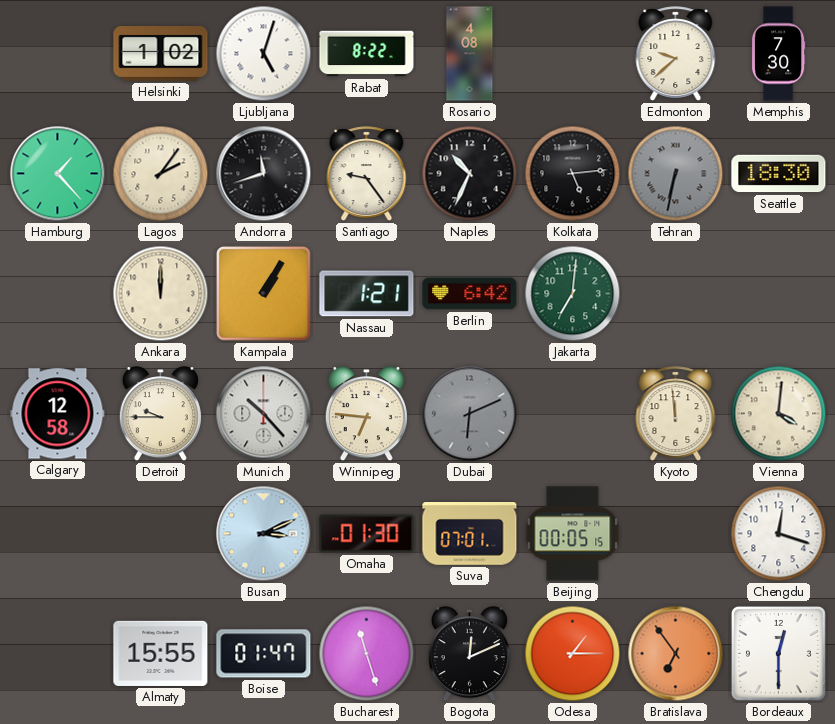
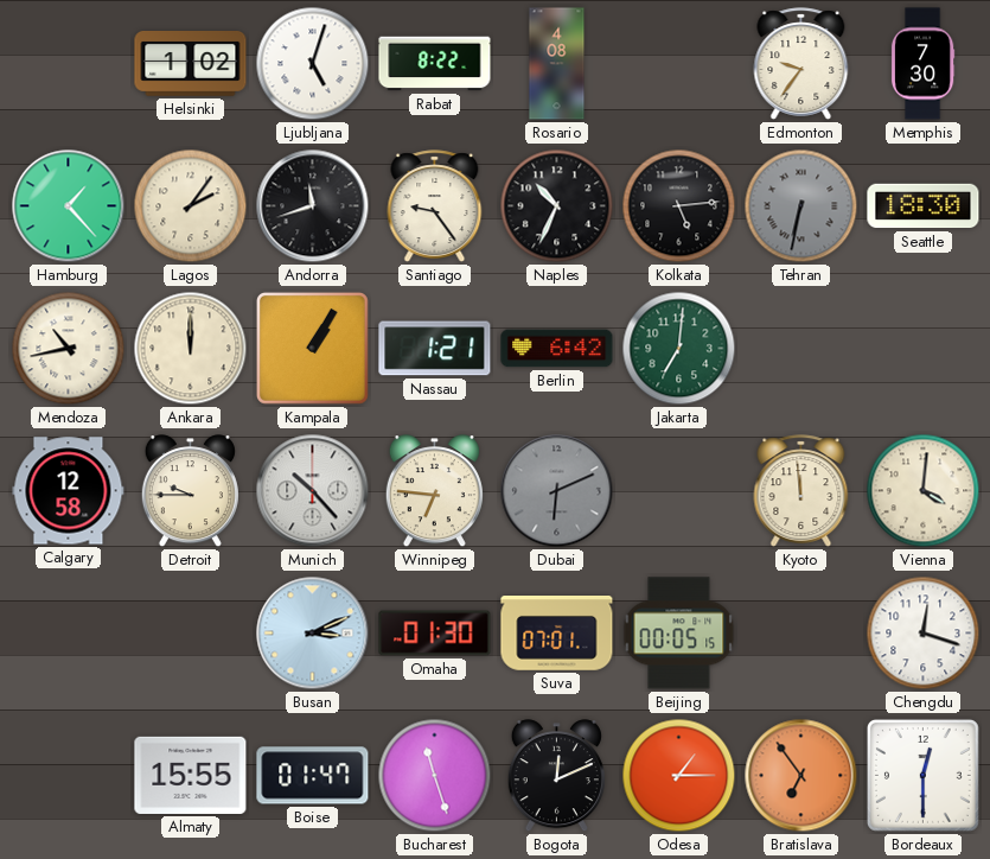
Edmonton: 9:38 -> 9:36 (801, 64)
Mendoza: none -> 10:43 (69, 349)
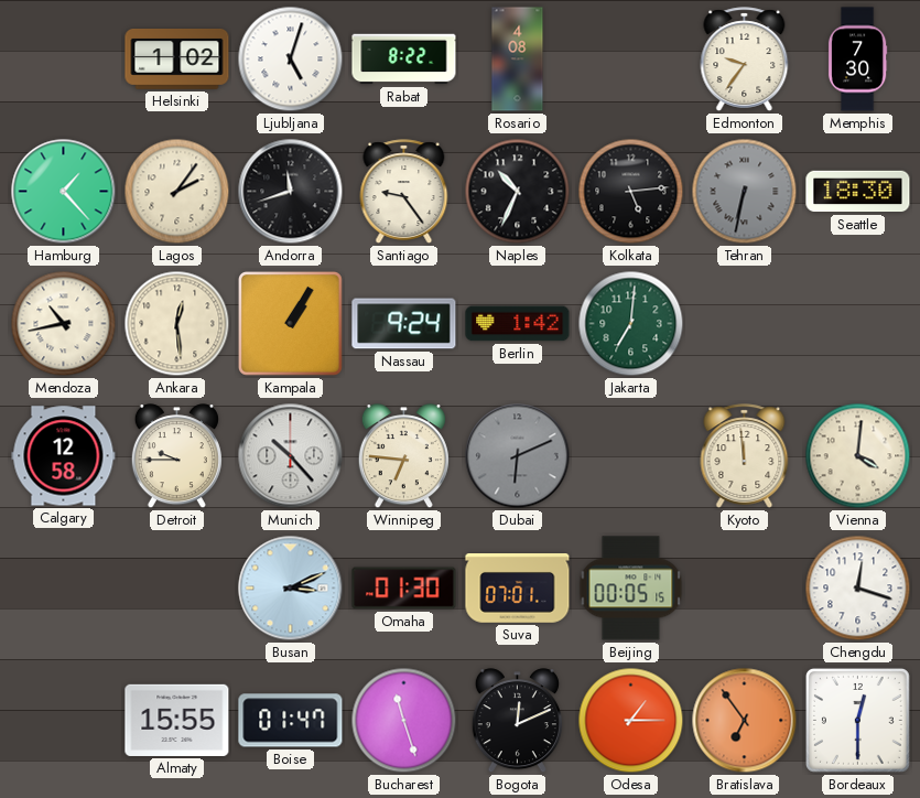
Ankara: 12:00 -> 12:29 (177, 324)
Nassau: 1:21 -> 9:24 (404, 324)
Berlin: 6:42 -> 1:42 (518, 324)
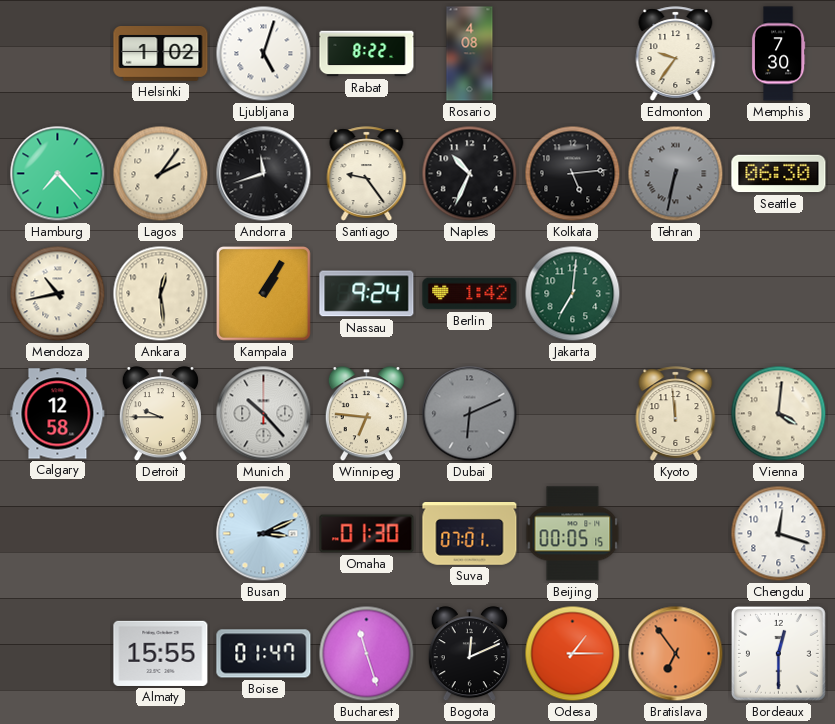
Hamburg: 1:23 -> 7:23 (58, 174)
Seattle: 18:30 -> 06:30 (779, 174)
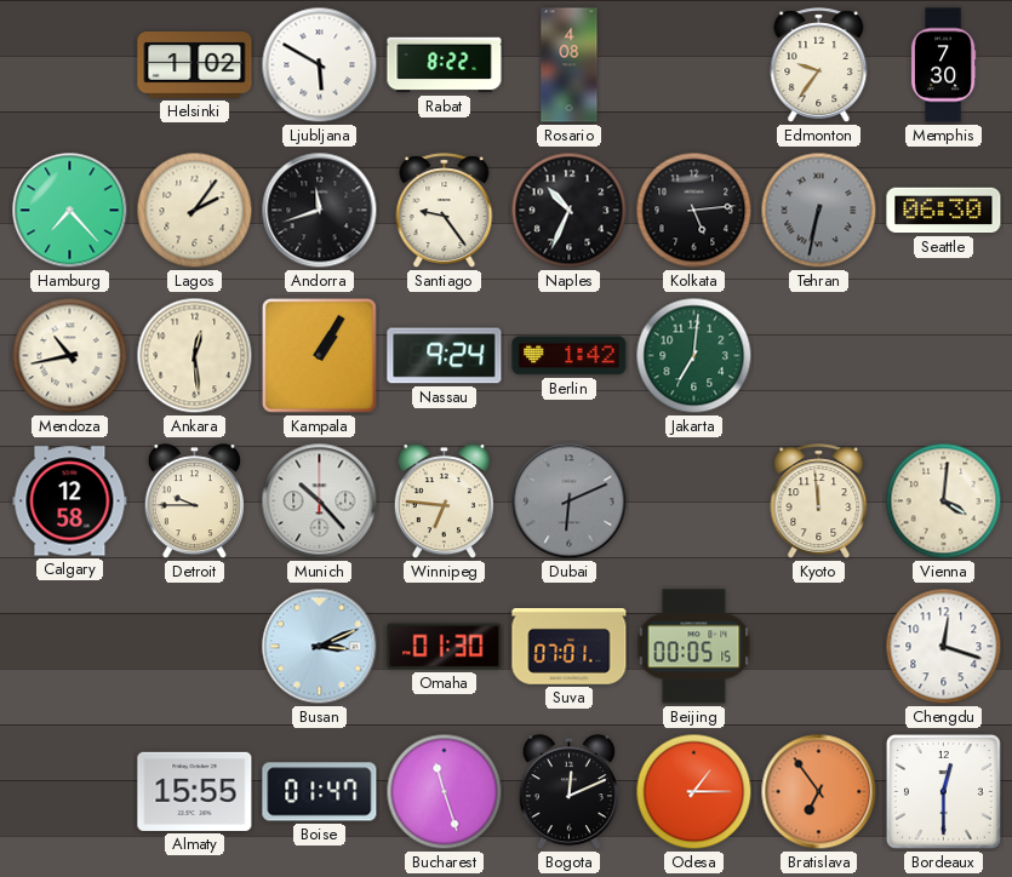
Ljubljana: 5:03 -> 5:50 (320, 65)
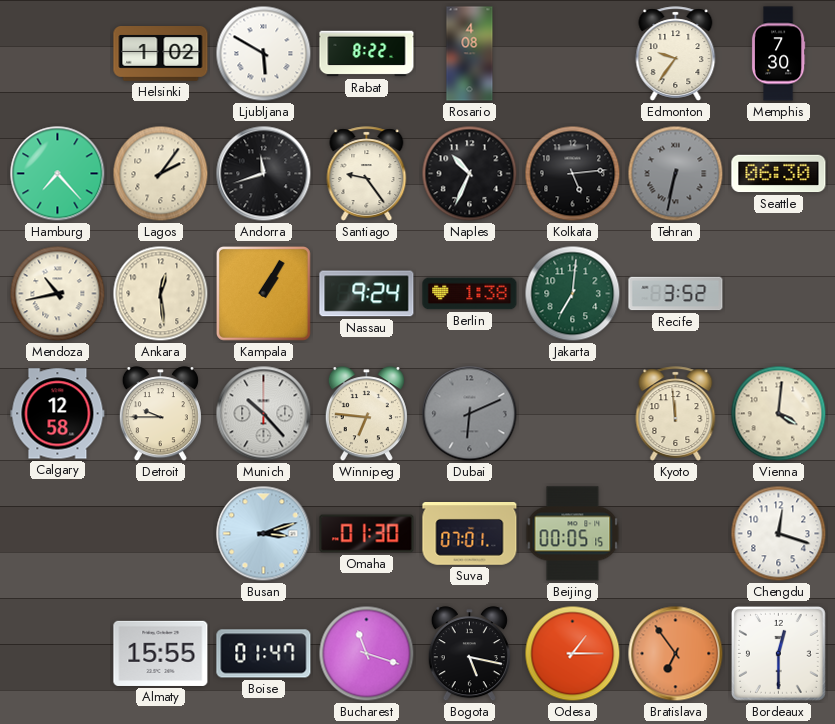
Berlin: 1:42 -> 1:38 (470, 294)
Recife: none -> 3:52 (676, 294)
Busan: 3:11 -> 3:12 (264, 534)
Bucharest: 11:27 -> 11:18 (367, 654)
Bogota: 12:11 -> 5:17 (469, 654)
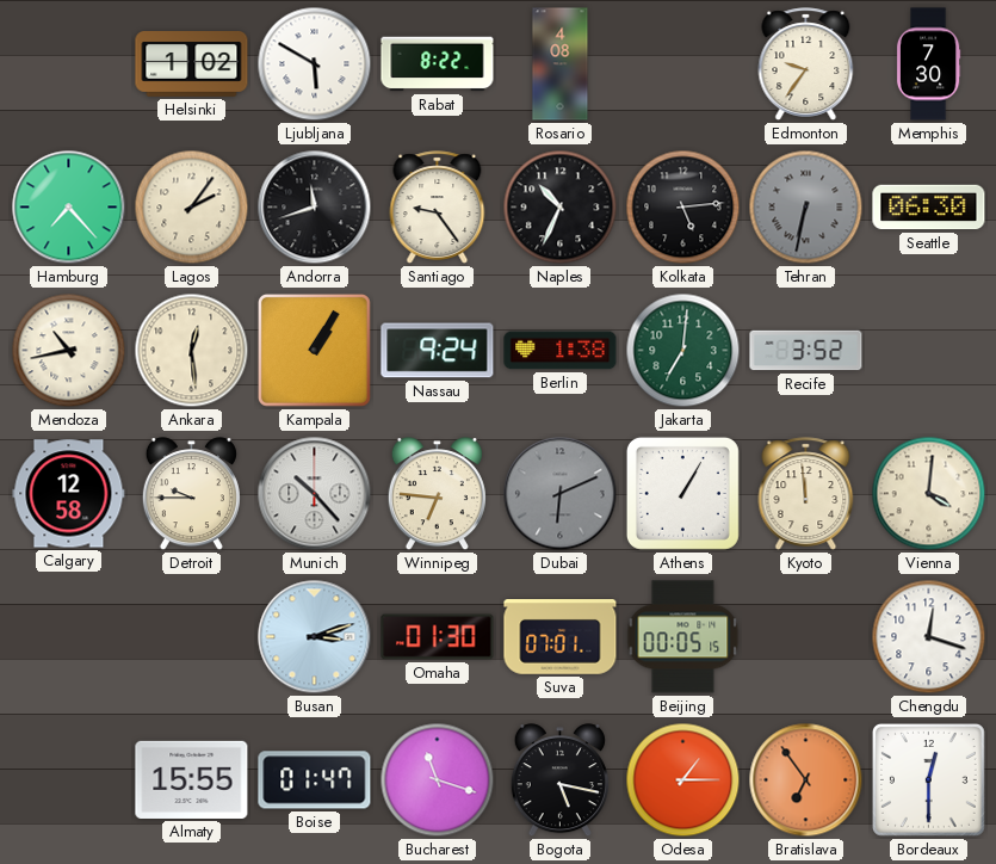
Athens: none -> 1:05 (682, 493)
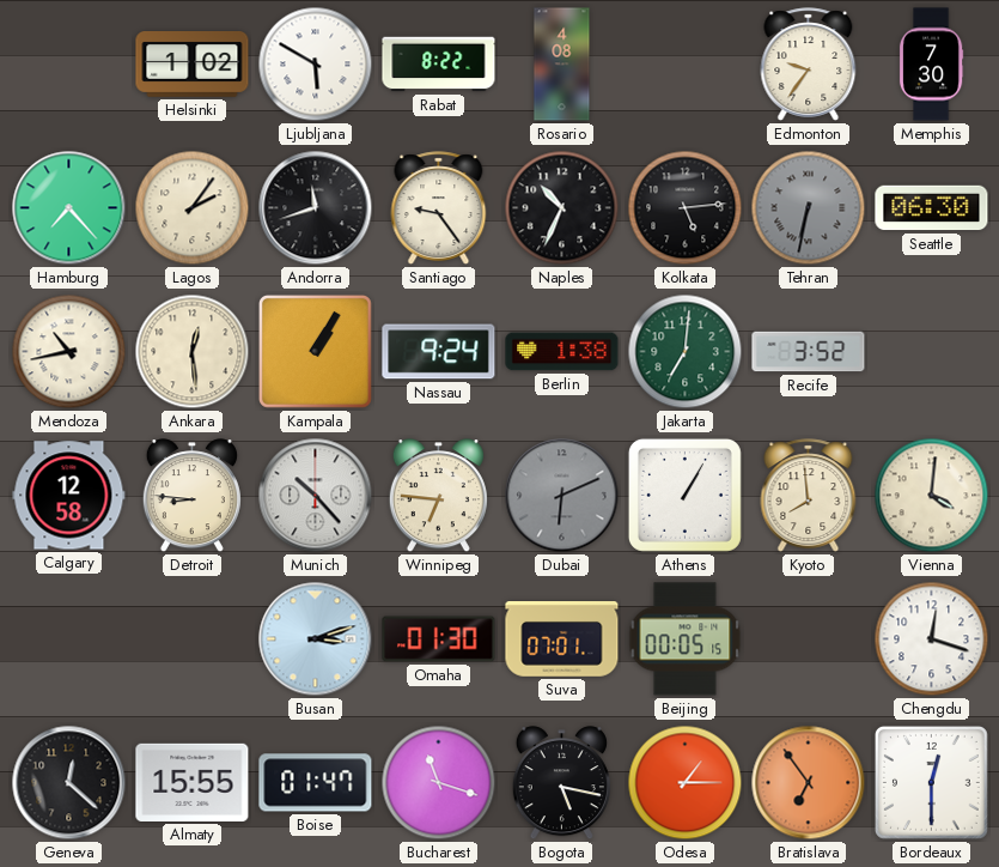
Detroit: 9:45 -> 8:46 (191, 496)
Kyoto: 11:59 -> 7:59 (809, 496)
Geneva: none -> 12:22 (69, 783)
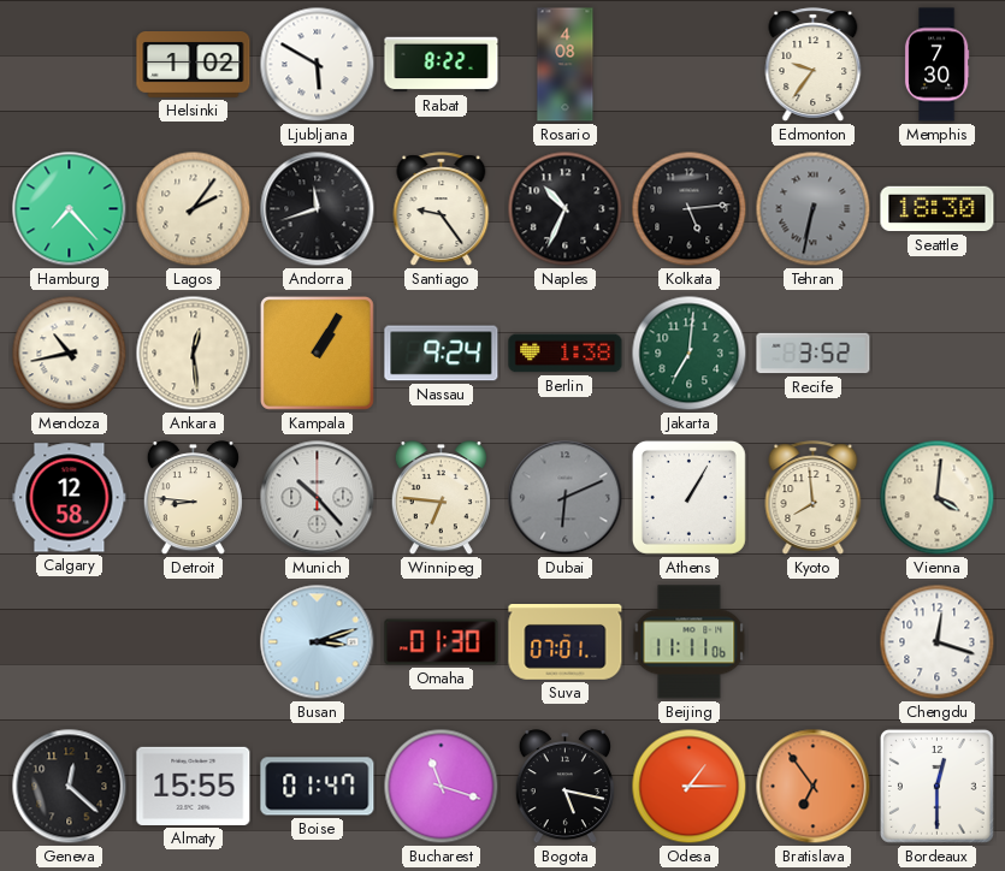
Seattle: 06:30 -> 18:30 (938, 209)
Beijing: 00:05 -> 11:11 (690, 642)
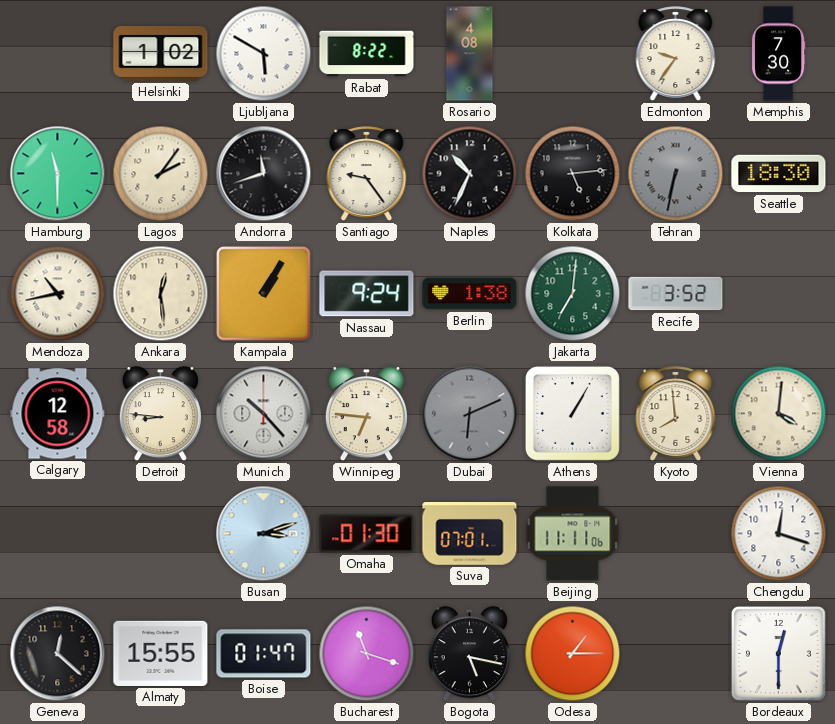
Hamburg: 7:23 -> 11:30 (58, 174)
Bratislava: 6:54 -> none (814, 787)
